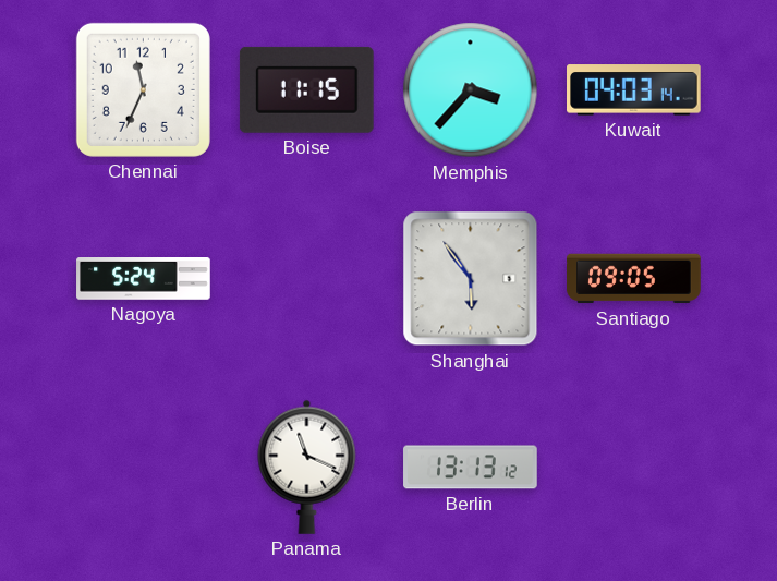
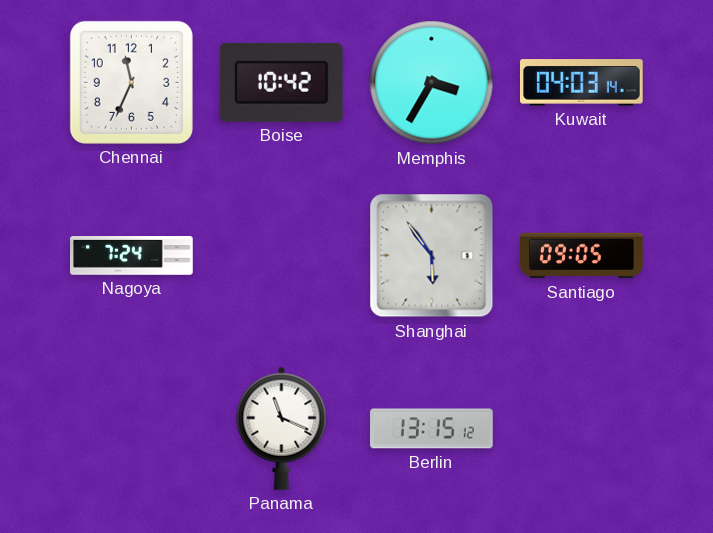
Boise: 11:15 -> 10:42 (281, 82)
Memphis: 3:37 -> 3:35 (432, 83)
Nagoya: 5:24 -> 7:24 (132, 256)
Berlin: 13:13 -> 13:15 (432, 429)
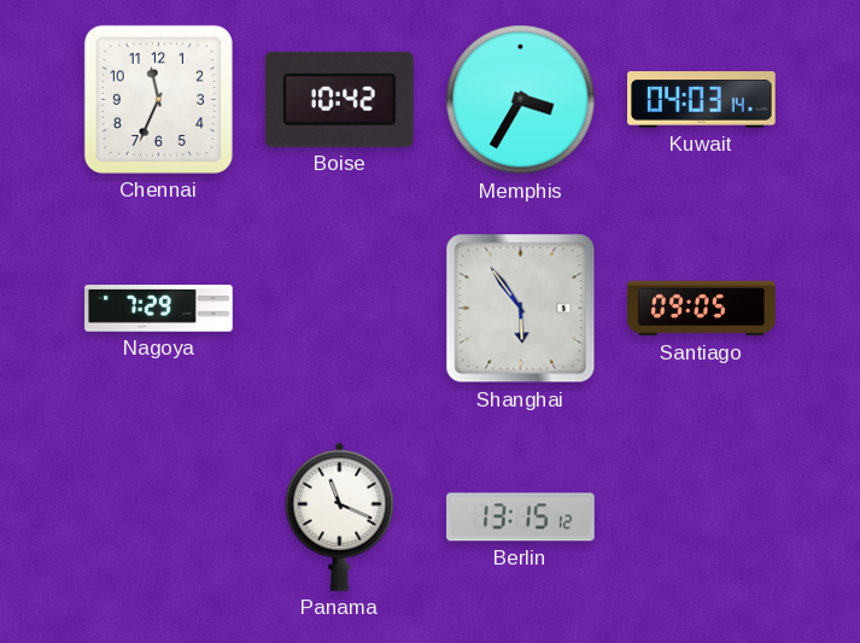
Nagoya: 7:24 -> 7:29 (159, 309)
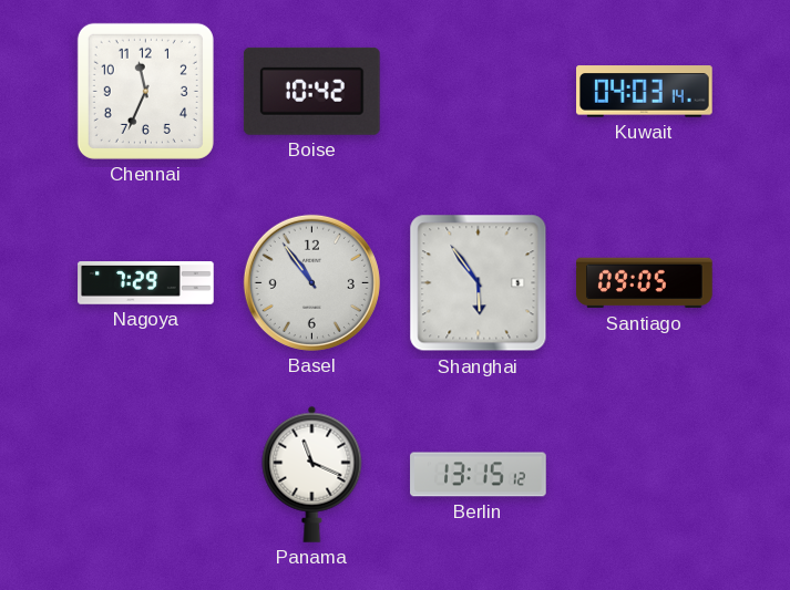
Memphis: 3:35 -> none (521, 100)
Basel: none -> 10:54 (311, 282)
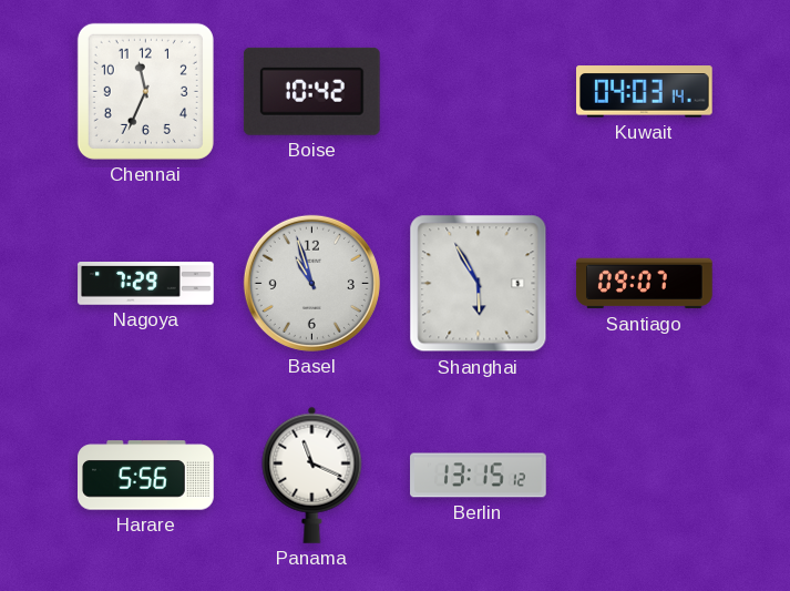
Basel: 10:54 -> 10:57 (311, 283)
Shanghai: 5:54 -> 5:55 (479, 284)
Santiago: 09:05 -> 09:07 (645, 284)
Harare: none -> 5:56 (146, 476)
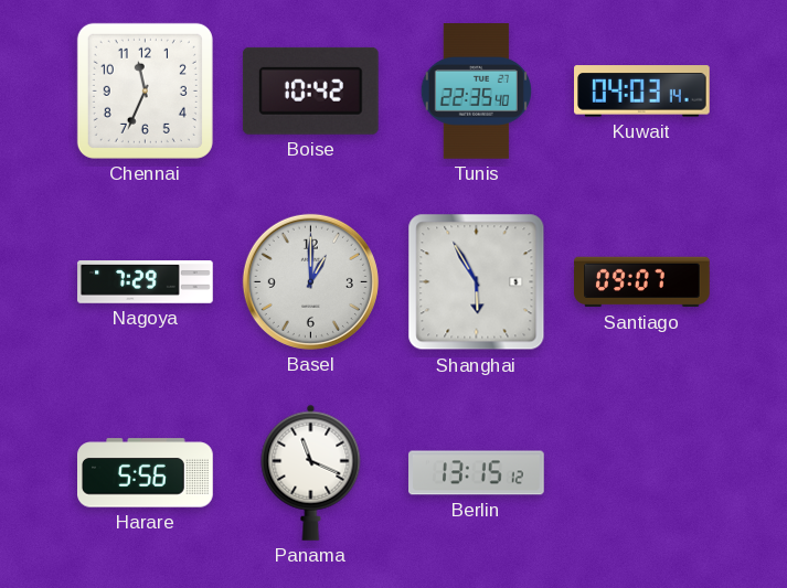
Tunis: none -> 22:35 (476, 92)
Basel: 10:57 -> 1:00 (310, 281)
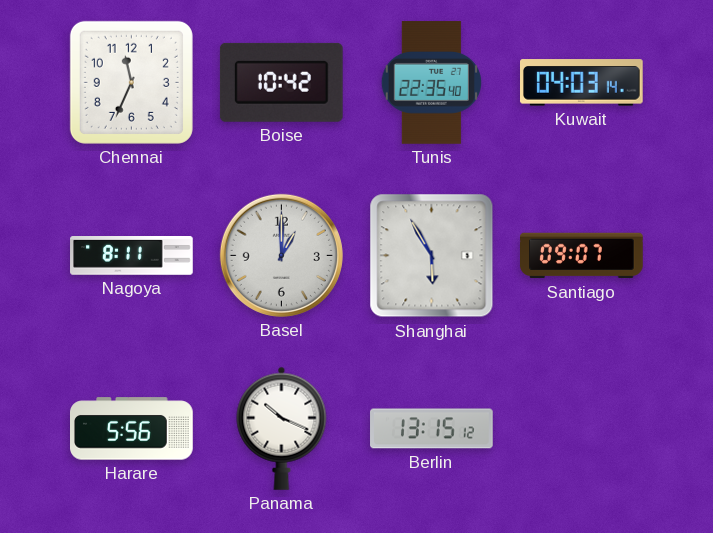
Nagoya: 7:29 -> 8:11 (132, 256)
Panama: 11:19 -> 10:19 (282, 428)
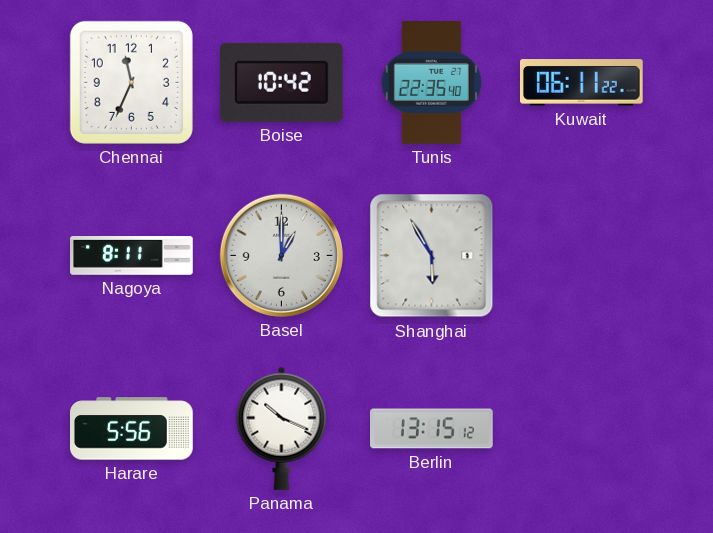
Kuwait: 04:03 -> 06:11 (582, 83)
Santiago: 09:07 -> none (582, 256)
